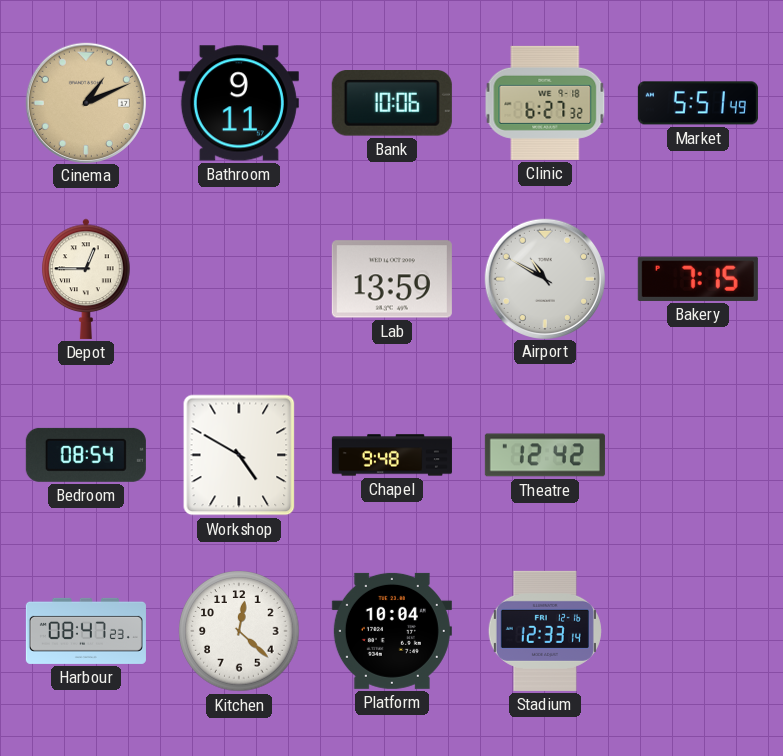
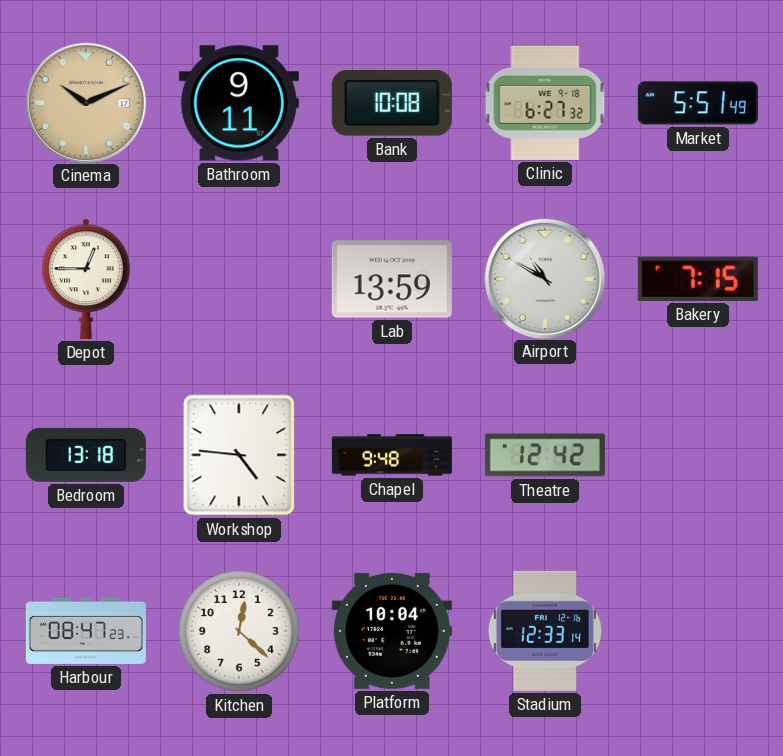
Cinema: 1:11 -> 10:11 (85, 102)
Bank: 10:06 -> 10:08 (392, 104)
Bedroom: 08:54 -> 13:18 (86, 455)
Workshop: 4:50 -> 4:46 (239, 455)
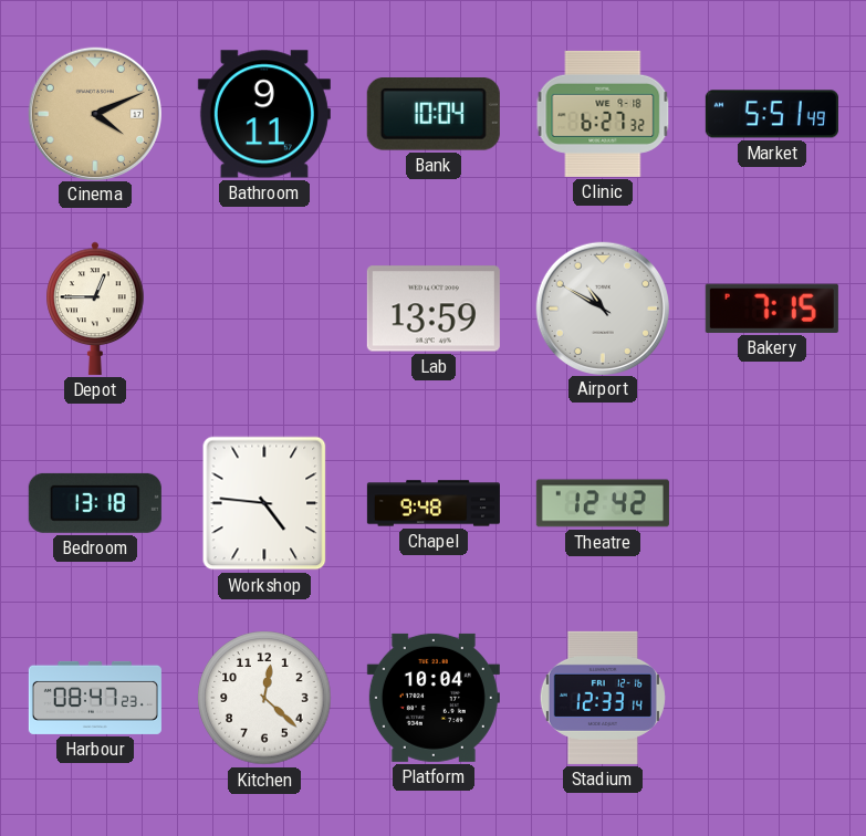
Cinema: 10:11 -> 4:11 (94, 113)
Bank: 10:08 -> 10:04 (434, 115)
